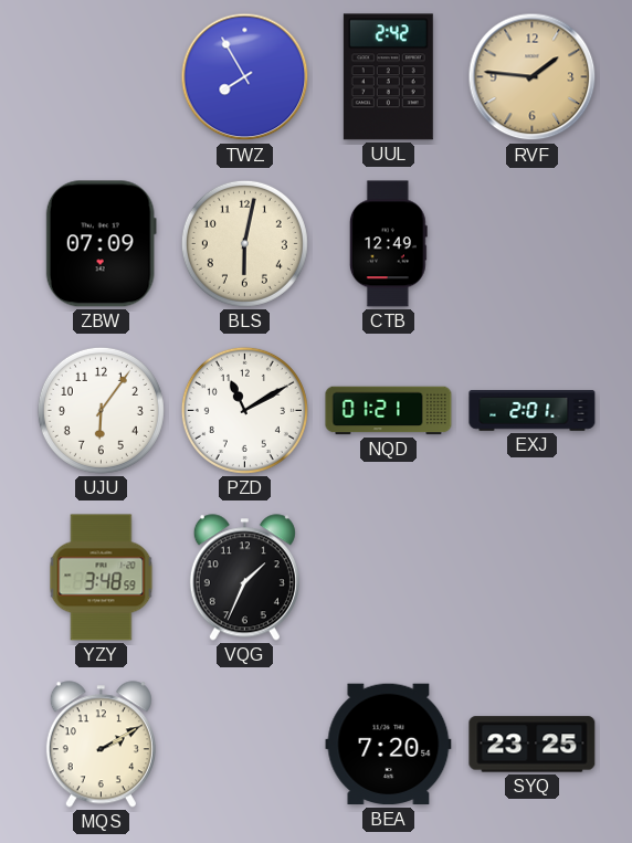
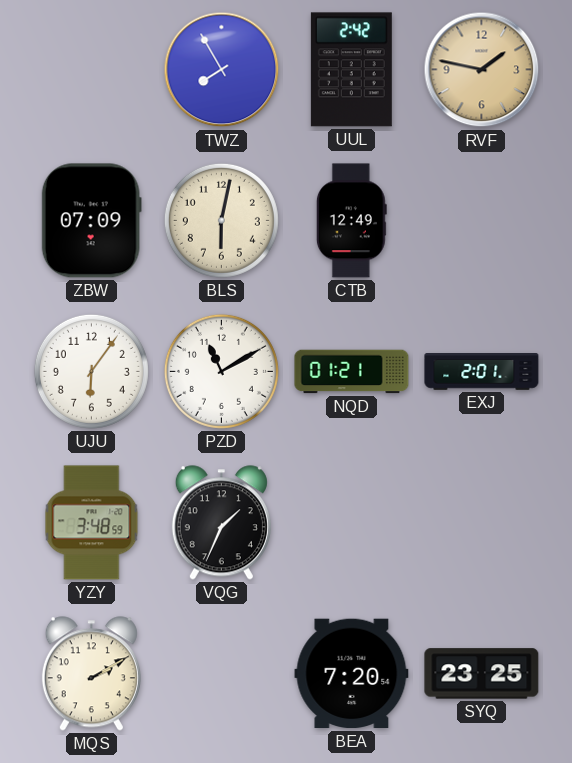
RVF: 1:46 -> 1:47 (482, 70)
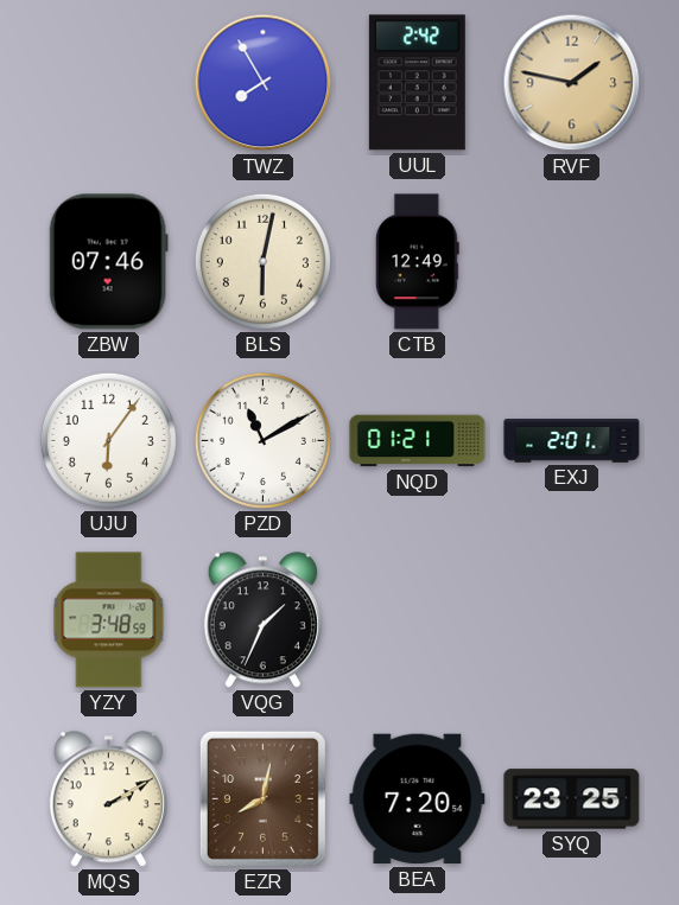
ZBW: 07:09 -> 07:46 (108, 262)
EZR: none -> 8:02 (262, 798)
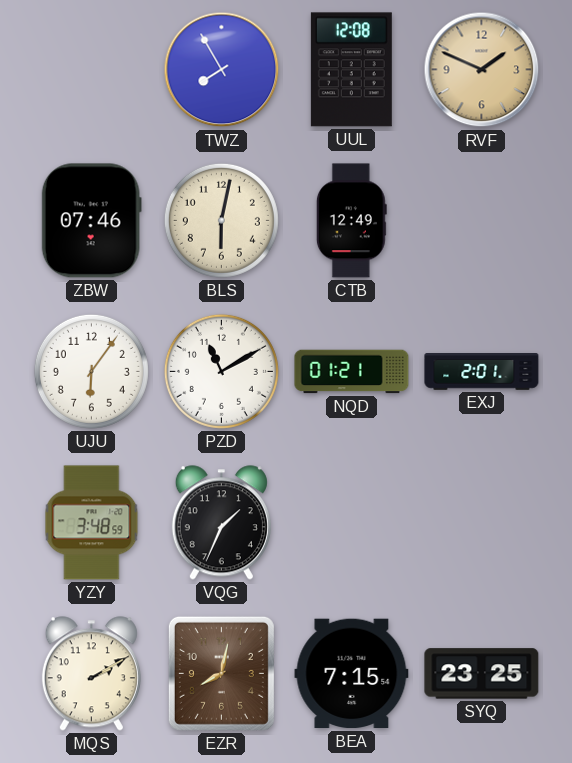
UUL: 2:42 -> 12:08 (351, 70)
RVF: 1:47 -> 1:49 (482, 70)
BEA: 7:20 -> 7:15 (352, 674)
